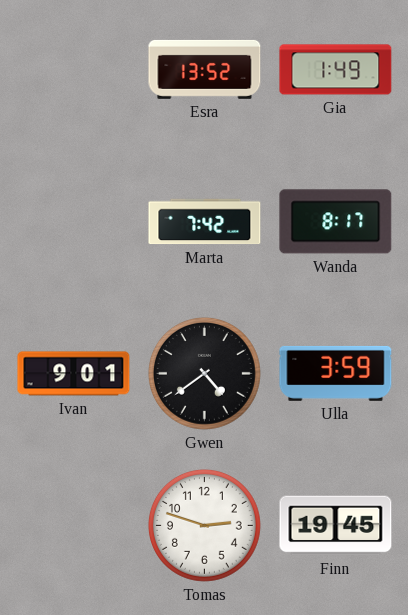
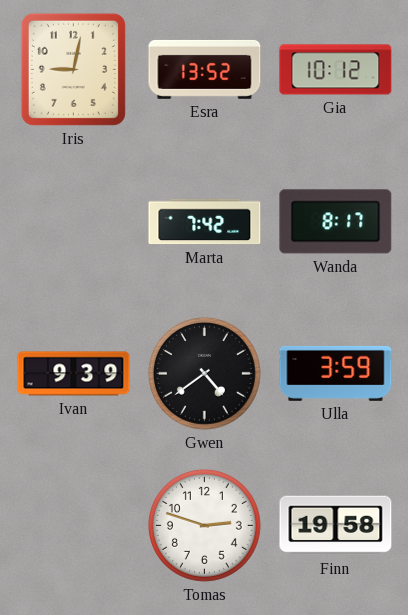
Iris: none -> 9:02 (73, 69)
Gia: 1:49 -> 10:12 (336, 70)
Ivan: 9:01 -> 9:39 (74, 374)
Finn: 19:45 -> 19:58 (336, 526)
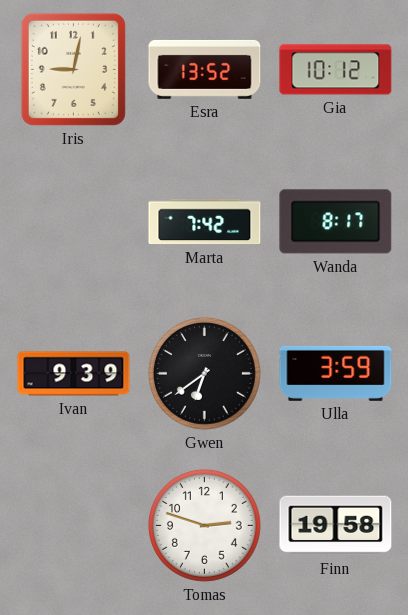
Gwen: 4:39 -> 6:39 (204, 373)
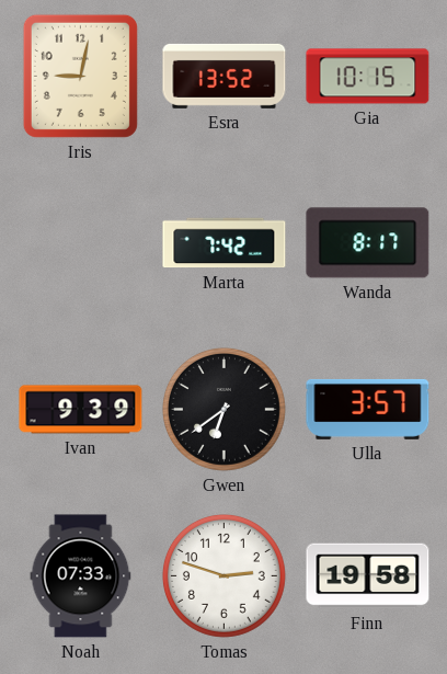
Gia: 10:12 -> 10:15 (368, 77)
Ulla: 3:59 -> 3:57 (368, 409)
Noah: none -> 07:33 (81, 576)
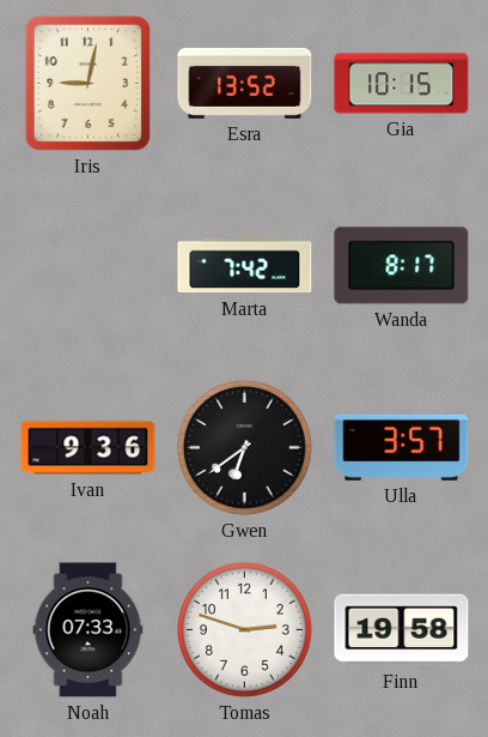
Ivan: 9:39 -> 9:36 (89, 448)
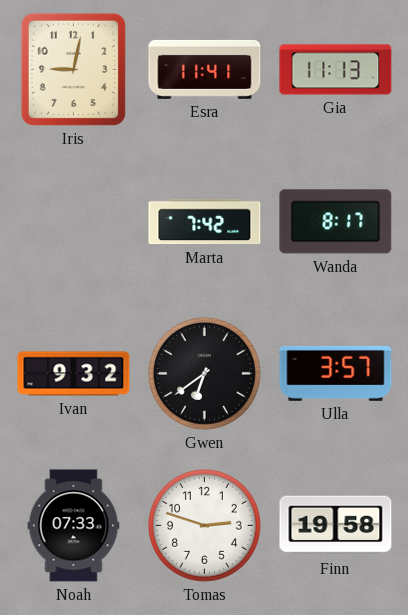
Esra: 13:52 -> 11:41 (205, 69)
Gia: 10:15 -> 11:13 (336, 70)
Ivan: 9:36 -> 9:32 (74, 374)
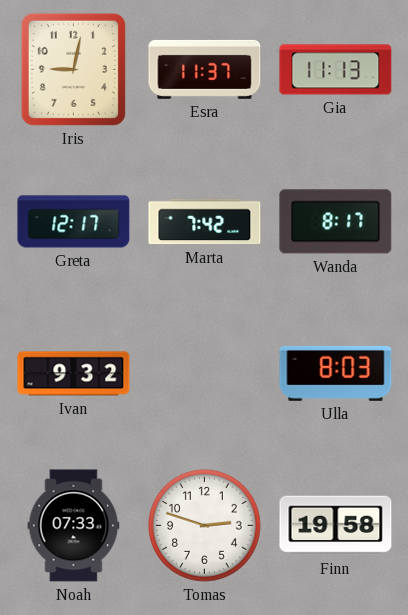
Esra: 11:41 -> 11:37 (205, 69)
Greta: none -> 12:17 (74, 222)
Gwen: 6:39 -> none (204, 373)
Ulla: 3:57 -> 8:03 (336, 373)
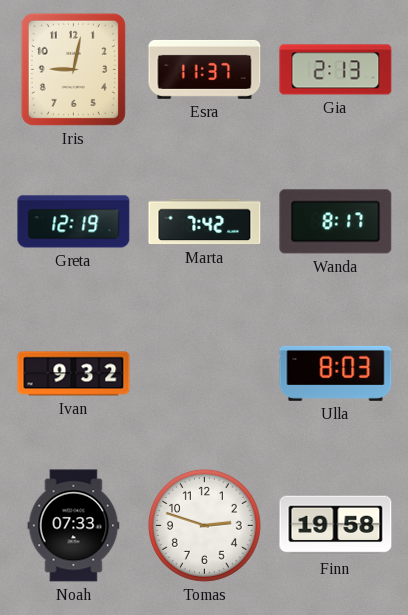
Gia: 11:13 -> 2:13 (336, 70)
Greta: 12:17 -> 12:19 (74, 222)
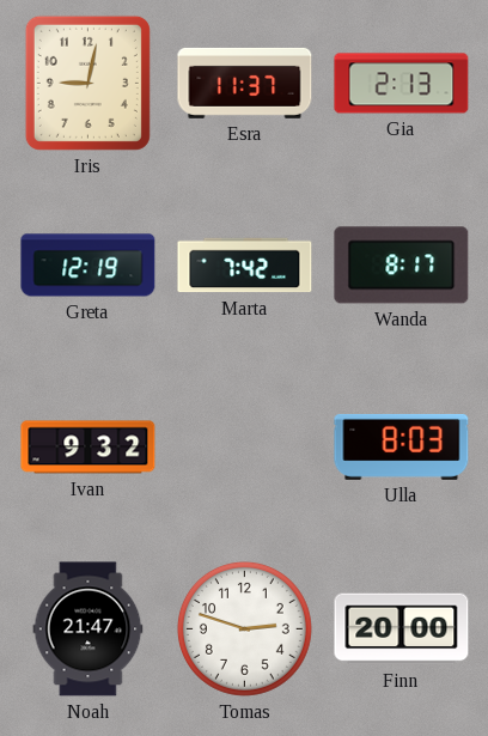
Noah: 07:33 -> 21:47 (89, 629)
Finn: 19:58 -> 20:00 (402, 629)
